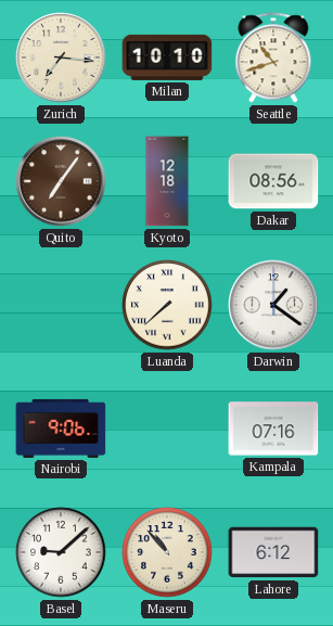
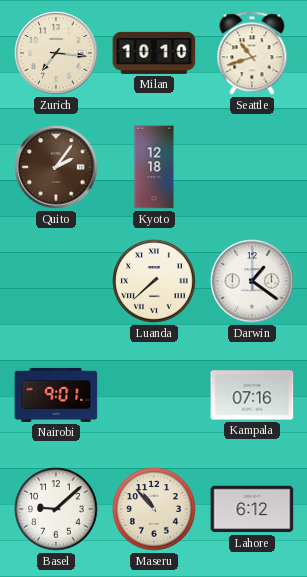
Quito: 7:06 -> 2:06 (56, 167)
Dakar: 08:56 -> none (273, 181)
Nairobi: 9:06 -> 9:01 (56, 395)
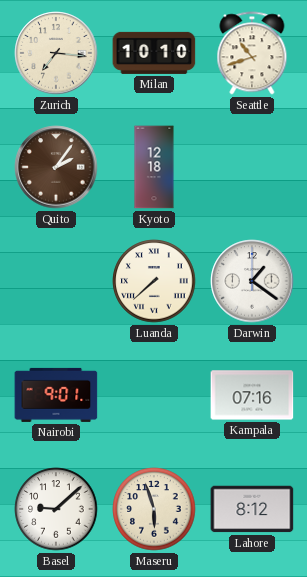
Maseru: 10:53 -> 5:57 (154, 509)
Lahore: 6:12 -> 8:12 (252, 509)
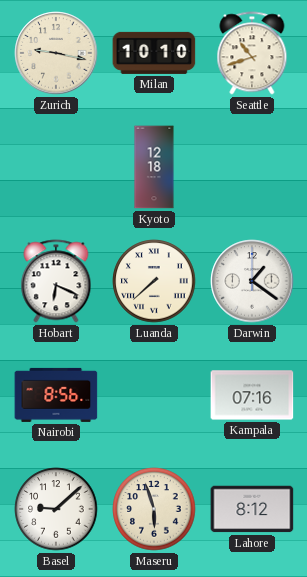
Zurich: 7:16 -> 9:17 (56, 53)
Quito: 2:06 -> none (56, 167)
Hobart: none -> 6:19 (56, 281)
Nairobi: 9:01 -> 8:56 (56, 395)
